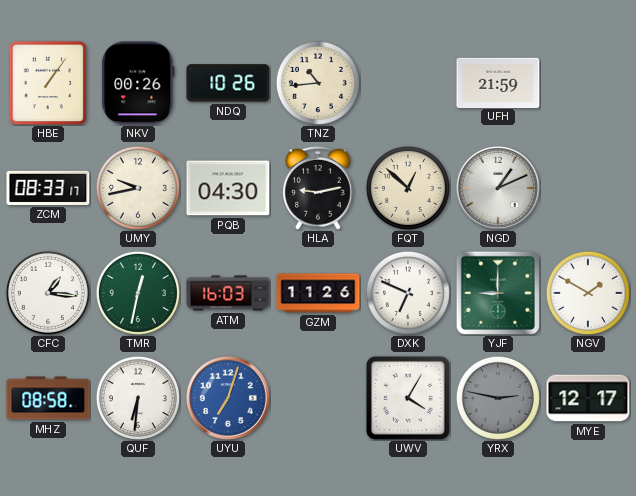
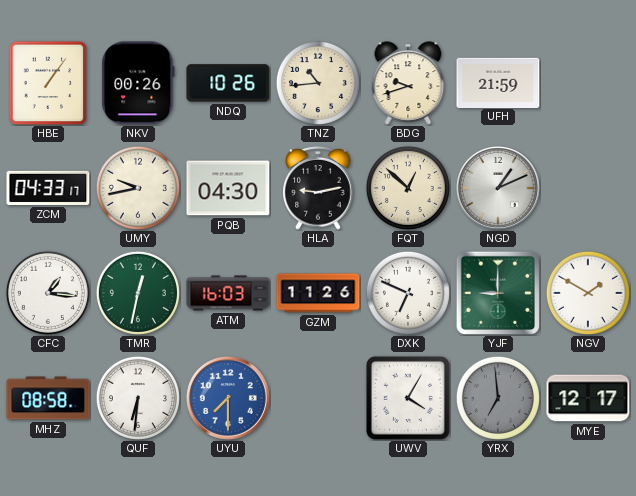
BDG: none -> 9:42 (408, 83)
ZCM: 08:33 -> 04:33 (48, 188)
UYU: 7:03 -> 7:30 (228, 398)
YRX: 2:47 -> 6:59 (498, 398)
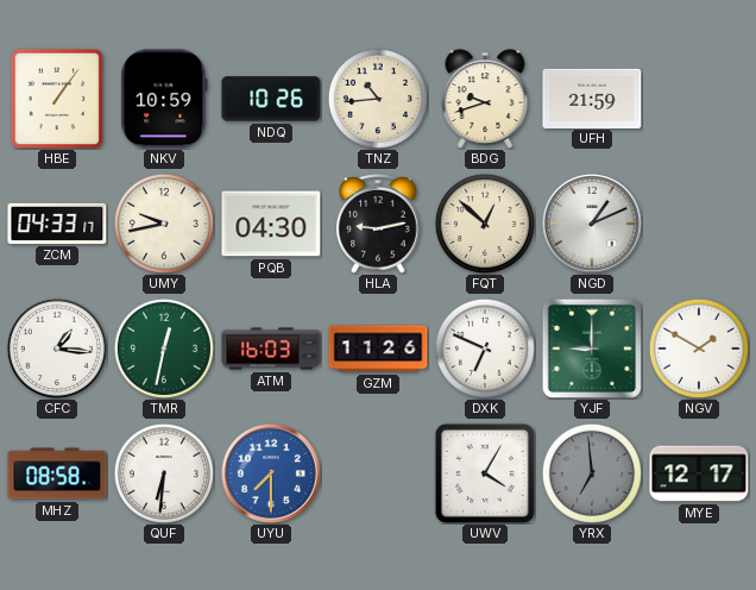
NKV: 00:26 -> 10:59 (164, 99)
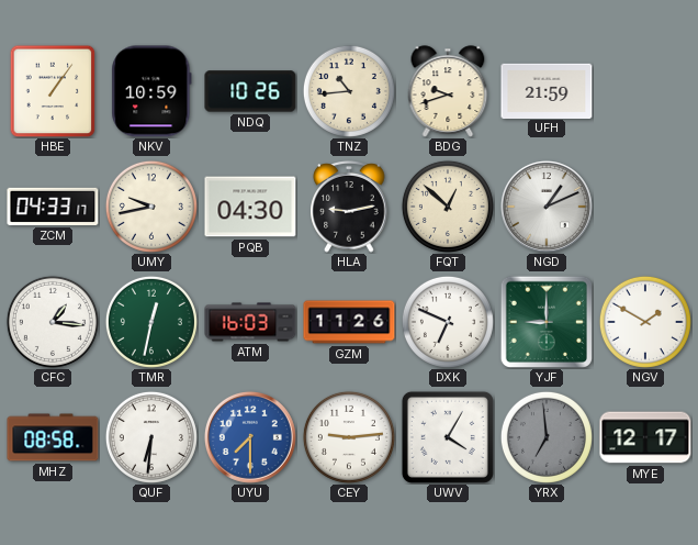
CEY: none -> 9:14 (349, 437)
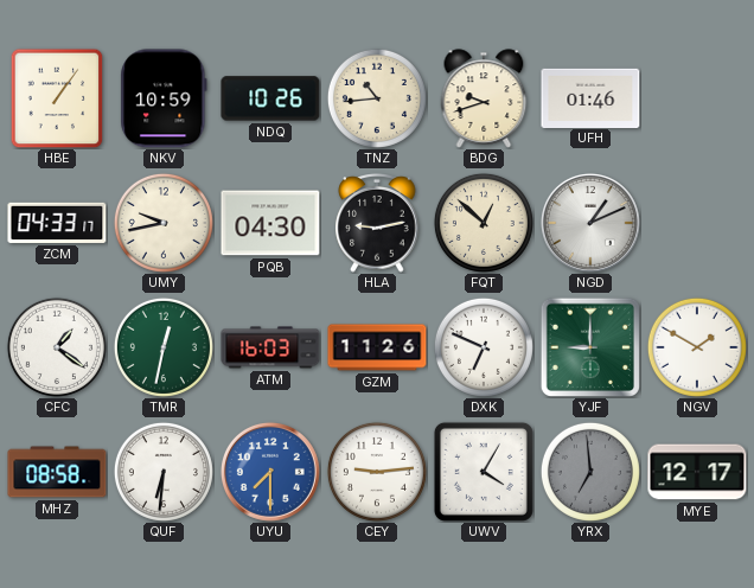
UFH: 21:59 -> 01:46 (590, 97)
CFC: 1:16 -> 1:21 (57, 347)
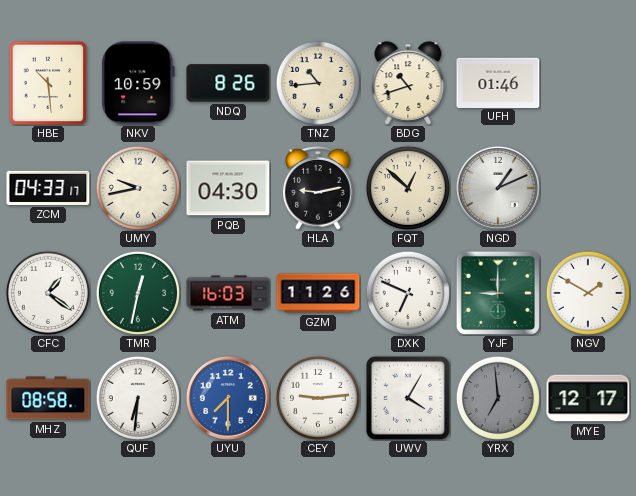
HBE: 1:06 -> 10:29 (48, 83)
NDQ: 10:26 -> 8:26 (228, 83)
BDG: 9:42 -> 10:42 (408, 83)
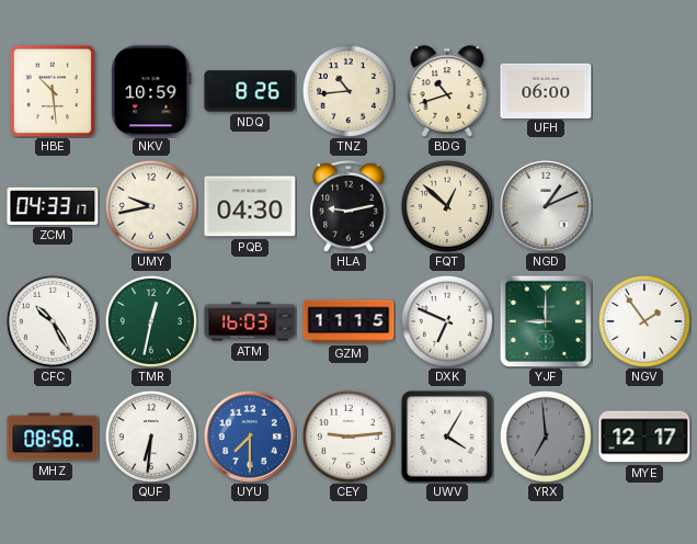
UFH: 01:46 -> 06:00 (546, 90)
CFC: 1:21 -> 10:25 (53, 321)
GZM: 11:26 -> 11:15 (348, 321)
NGV: 1:50 -> 1:54 (644, 321)
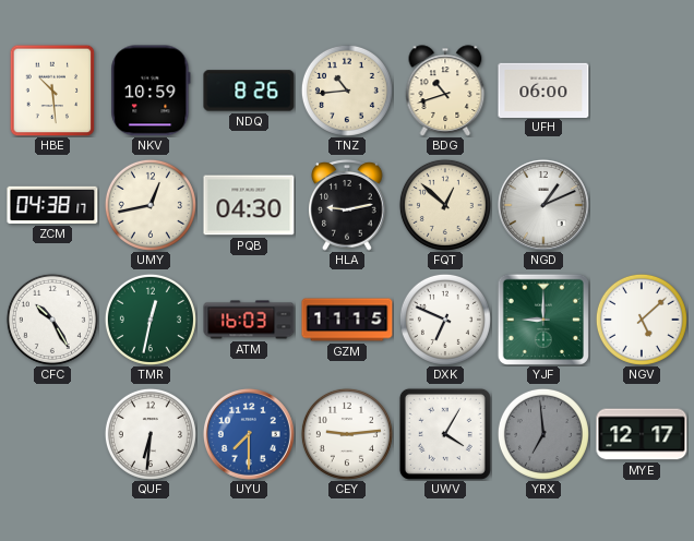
ZCM: 04:33 -> 04:38 (52, 205)
UMY: 9:43 -> 12:43 (151, 205)
NGV: 1:54 -> 5:08 (642, 320)
MHZ: 08:58 -> none (53, 437)
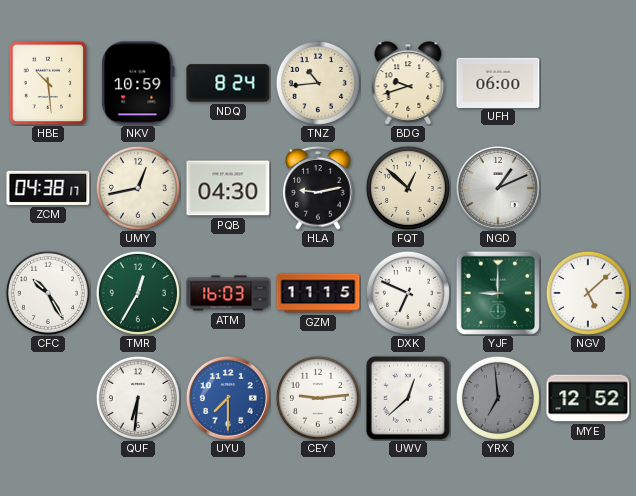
NDQ: 8:26 -> 8:24 (228, 83)
BDG: 10:42 -> 9:42 (408, 83)
TMR: 12:32 -> 12:35 (138, 293)
UWV: 4:05 -> 12:38 (408, 398)
MYE: 12:17 -> 12:52 (588, 398)
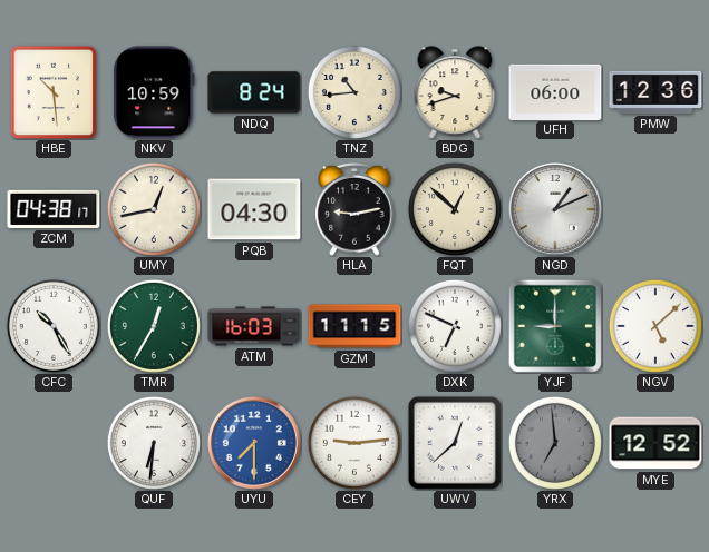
PMW: none -> 12:36 (655, 92)
